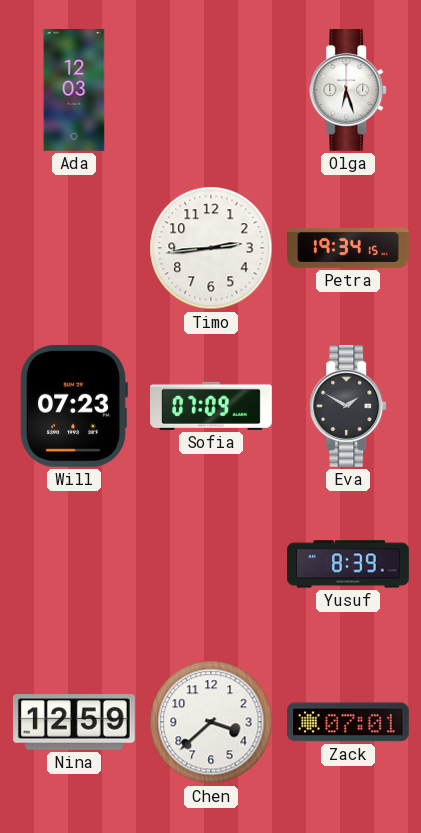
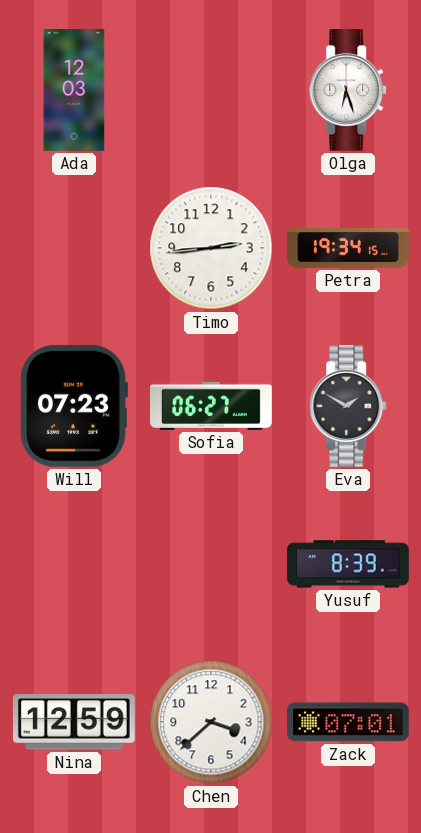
Sofia: 07:09 -> 06:27 (212, 406)
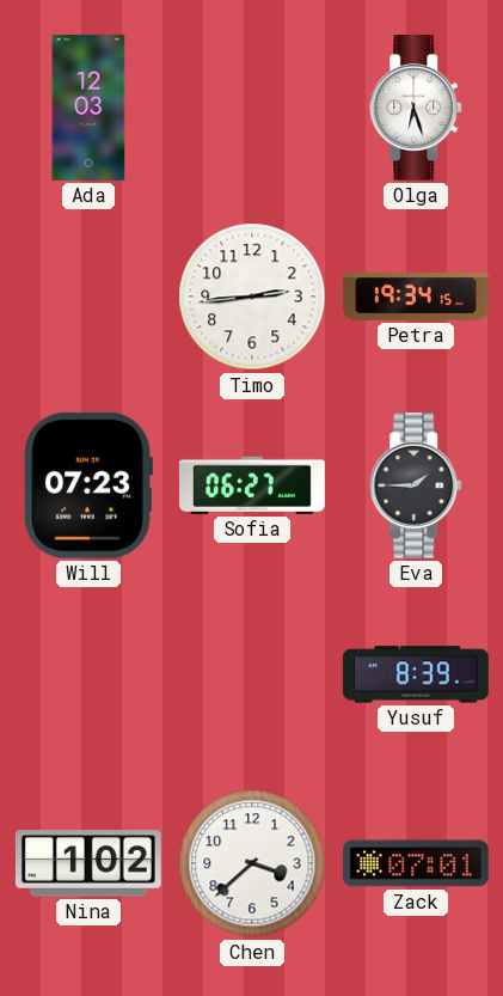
Eva: 1:50 -> 1:45 (417, 487)
Nina: 12:59 -> 1:02 (88, 863)
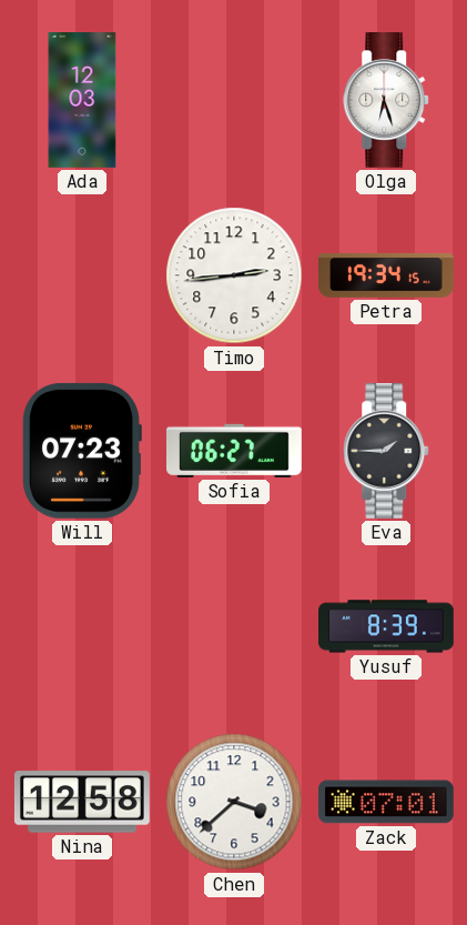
Nina: 1:02 -> 12:58 (82, 802)
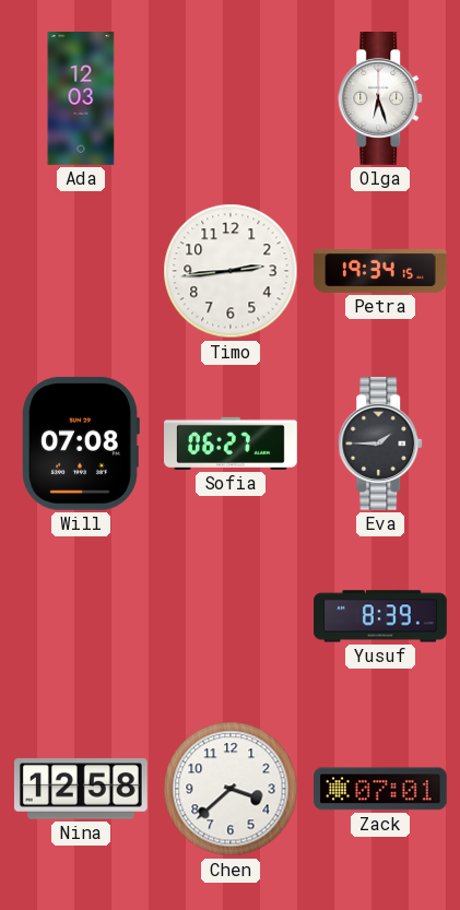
Will: 07:23 -> 07:08 (81, 444)
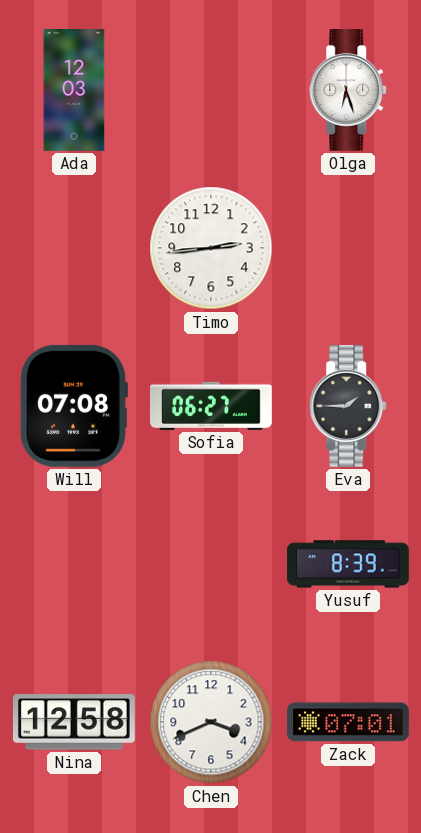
Petra: 19:34 -> none (381, 271)
Chen: 3:38 -> 3:41 (211, 722)
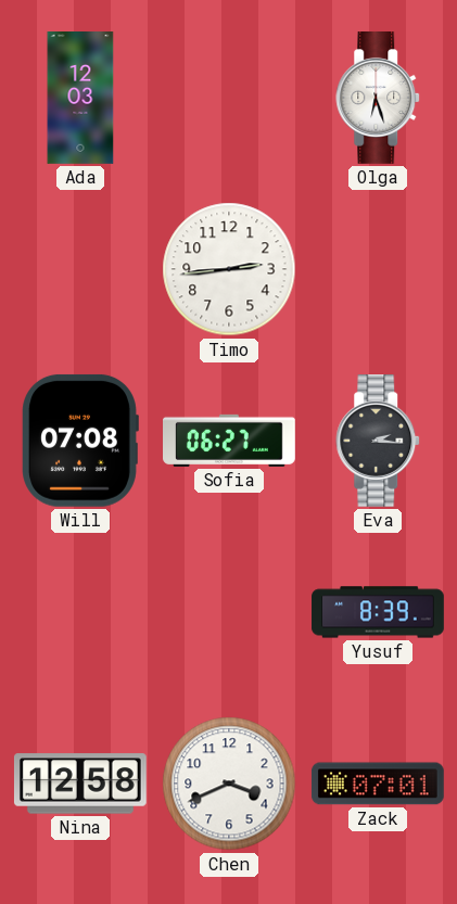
Eva: 1:45 -> 2:16 (379, 442)
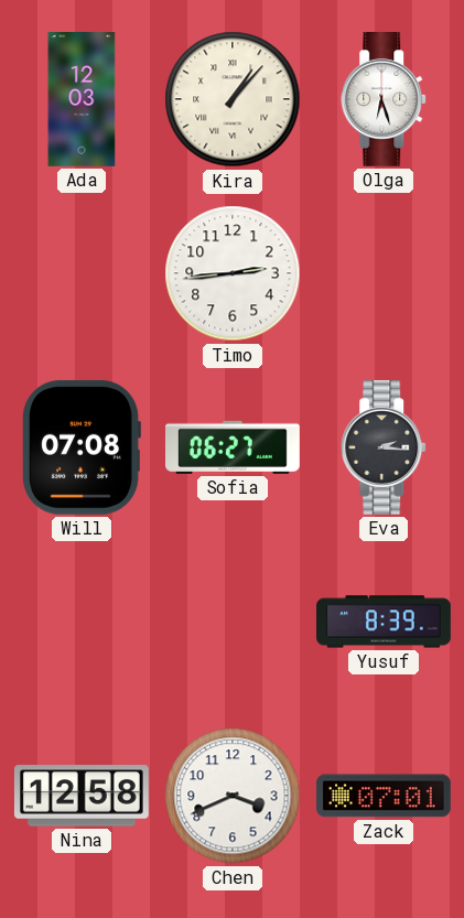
Kira: none -> 1:07 (233, 99)
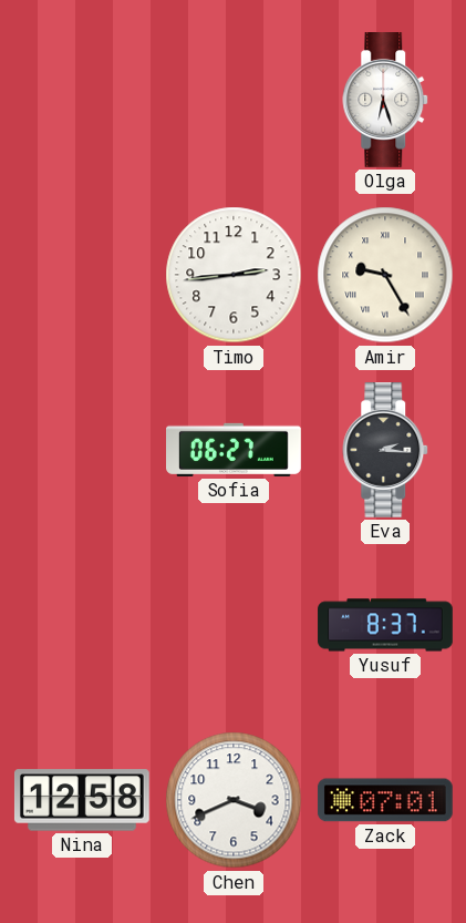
Ada: 12:03 -> none (82, 100)
Kira: 1:07 -> none (233, 99)
Amir: none -> 9:25 (385, 275)
Will: 07:08 -> none (82, 447)
Yusuf: 8:39 -> 8:37 (385, 625)
